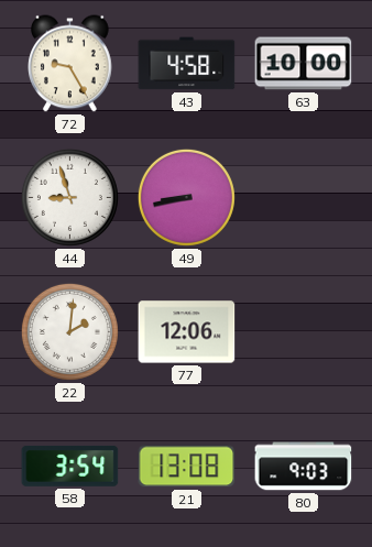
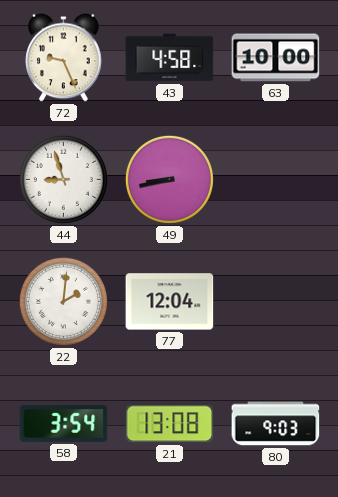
72: 9:25 -> 9:26 (64, 58)
77: 12:06 -> 12:04 (170, 302)
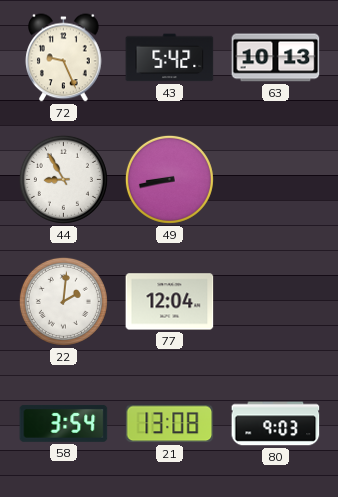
43: 4:58 -> 5:42 (170, 58)
63: 10:00 -> 10:13 (276, 58)
44: 8:57 -> 8:55 (63, 179)
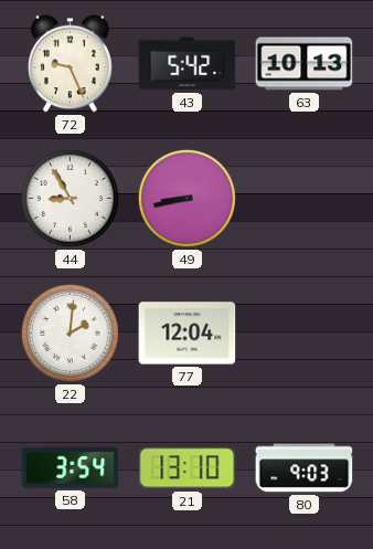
21: 13:08 -> 13:10 (188, 468)
